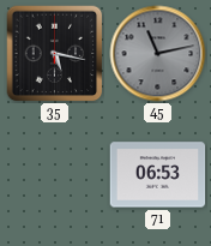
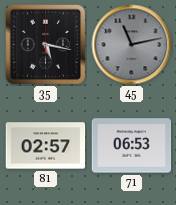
81: none -> 02:57 (46, 146)
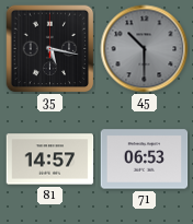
45: 11:13 -> 10:30 (145, 49)
81: 02:57 -> 14:57 (50, 160)
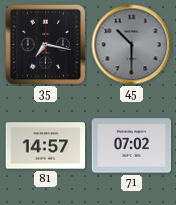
35: 5:17 -> 7:17 (46, 45)
71: 06:53 -> 07:02 (132, 146)
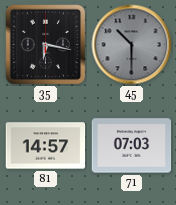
35: 7:17 -> 6:17 (46, 45)
71: 07:02 -> 07:03 (132, 146)
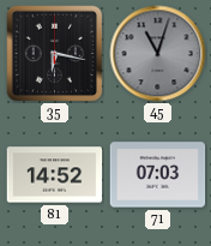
45: 10:30 -> 11:03 (158, 54)
81: 14:57 -> 14:52 (55, 175)
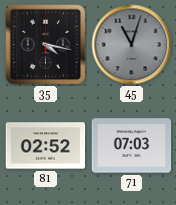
35: 6:17 -> 4:17 (46, 45)
81: 14:52 -> 02:52 (46, 146)
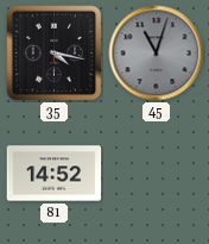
81: 02:52 -> 14:52 (55, 174)
71: 07:03 -> none (132, 146)
